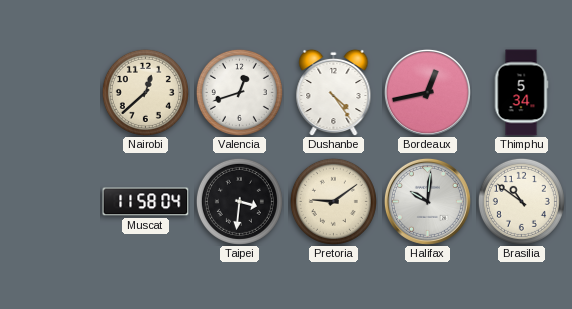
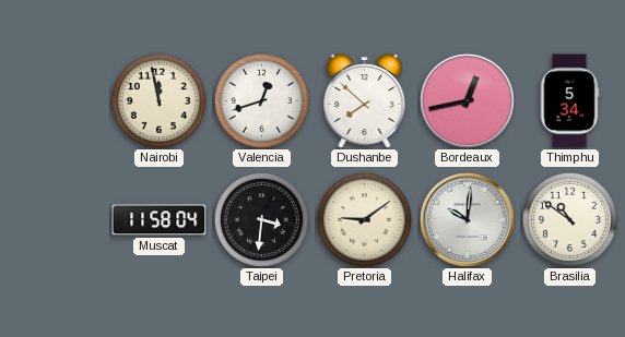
Nairobi: 12:38 -> 11:58 (158, 100)
Dushanbe: 4:24 -> 7:52 (365, 100)
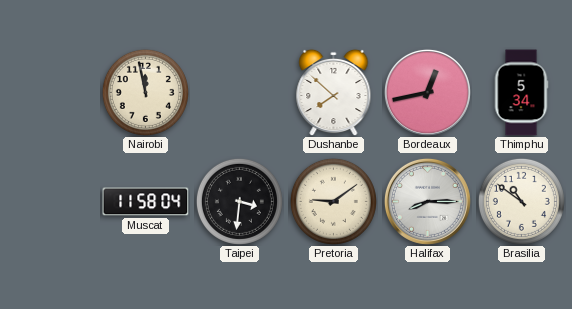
Valencia: 12:42 -> none (261, 100)
Halifax: 10:01 -> 8:15 (427, 201)
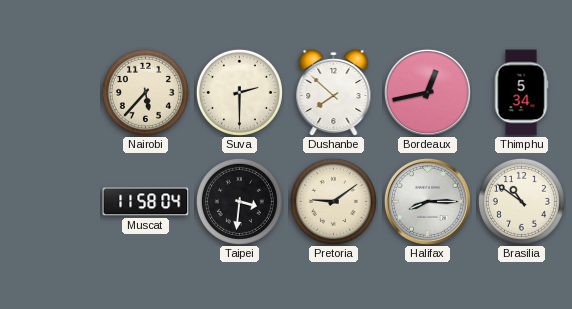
Nairobi: 11:58 -> 5:37 (145, 92)
Suva: none -> 2:30 (239, 92)
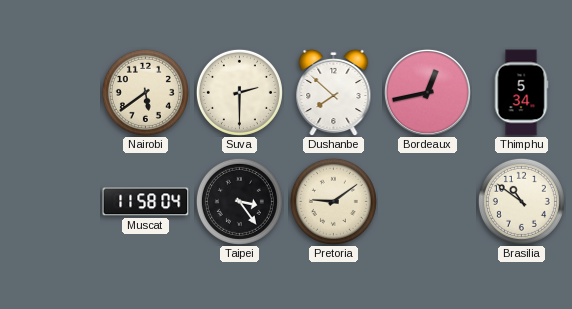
Nairobi: 5:37 -> 5:39 (145, 92)
Taipei: 3:31 -> 3:24 (239, 201)
Halifax: 8:15 -> none (427, 201)
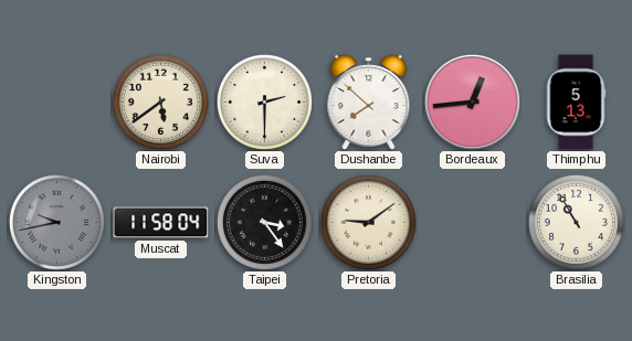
Bordeaux: 12:43 -> 12:44 (472, 102)
Thimphu: 5:34 -> 5:13 (576, 103)
Kingston: none -> 9:43 (56, 222)
Brasilia: 10:51 -> 10:55 (576, 222)
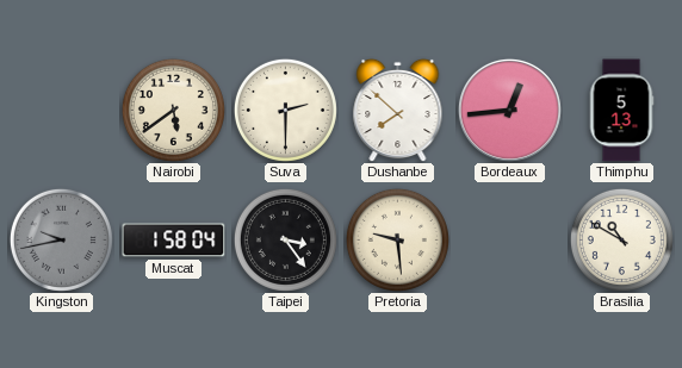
Muscat: 11:58 -> 1:58 (174, 241)
Pretoria: 9:09 -> 9:29 (397, 239)
Brasilia: 10:55 -> 10:50 (621, 239)
